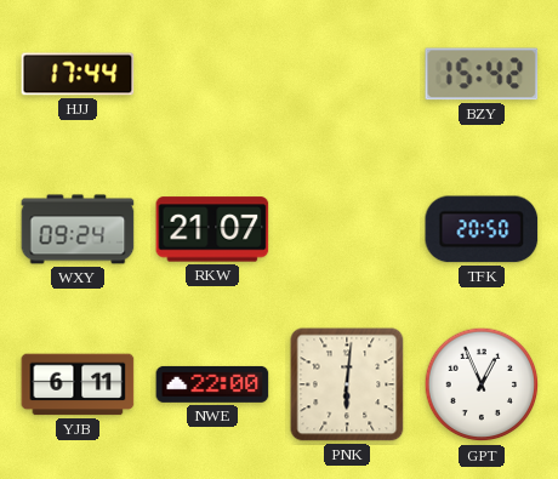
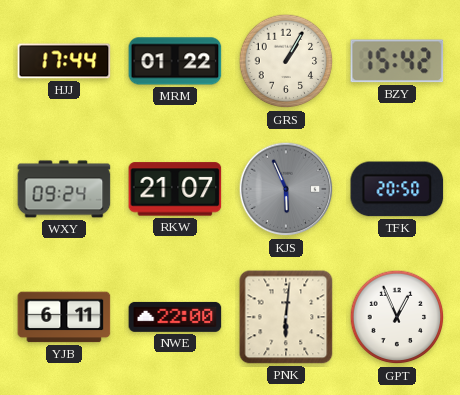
MRM: none -> 01:22 (175, 61)
GRS: none -> 1:05 (286, 61)
KJS: none -> 5:56 (286, 189)
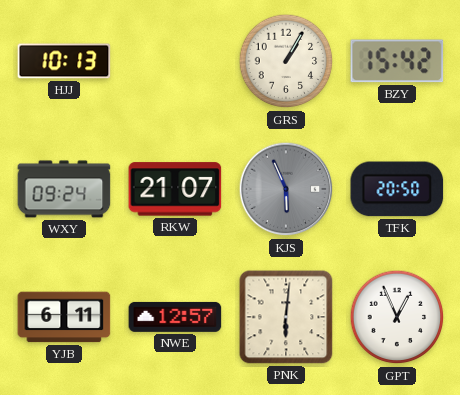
HJJ: 17:44 -> 10:13 (64, 61)
MRM: 01:22 -> none (175, 61)
NWE: 22:00 -> 12:57 (175, 317)
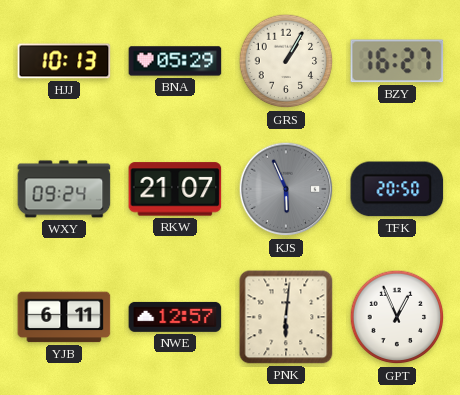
BNA: none -> 05:29 (175, 61)
BZY: 15:42 -> 16:27 (397, 61)
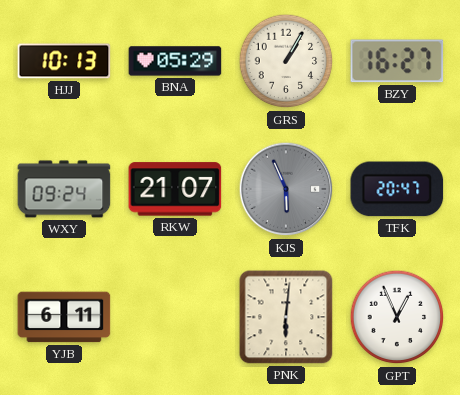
TFK: 20:50 -> 20:47 (397, 189)
NWE: 12:57 -> none (175, 317)
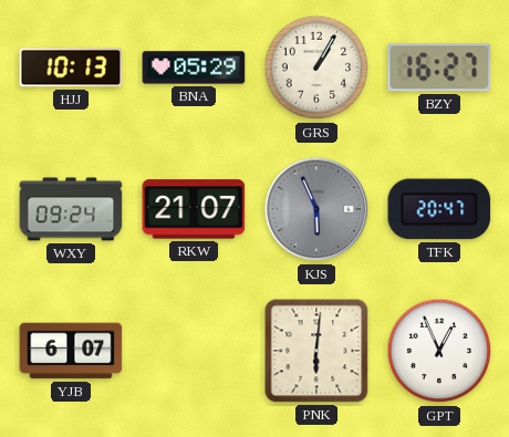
YJB: 6:11 -> 6:07 (71, 351)
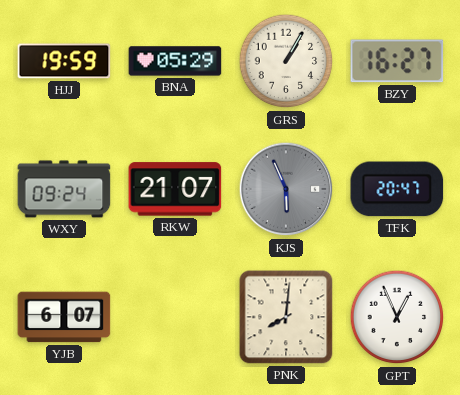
HJJ: 10:13 -> 19:59 (64, 61)
PNK: 6:01 -> 8:01 (286, 317)
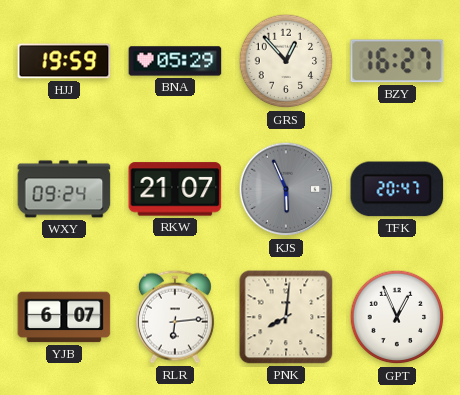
GRS: 1:05 -> 12:53 (286, 61)
RLR: none -> 6:14 (175, 317)
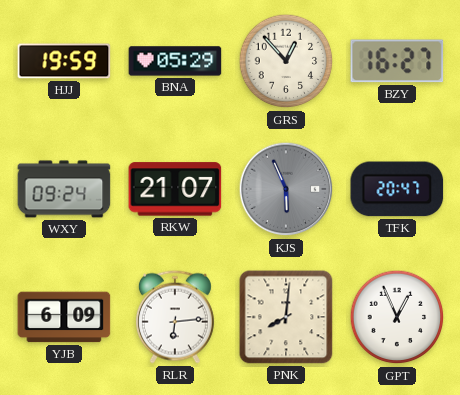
YJB: 6:07 -> 6:09 (64, 317)
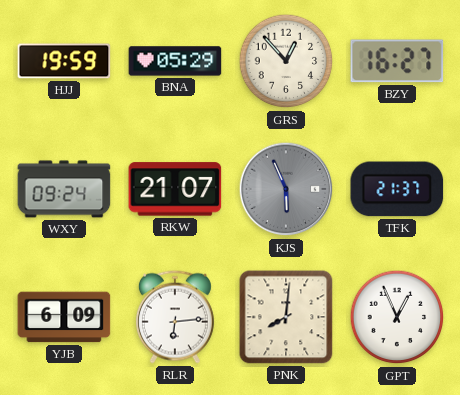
TFK: 20:47 -> 21:37 (397, 189)
